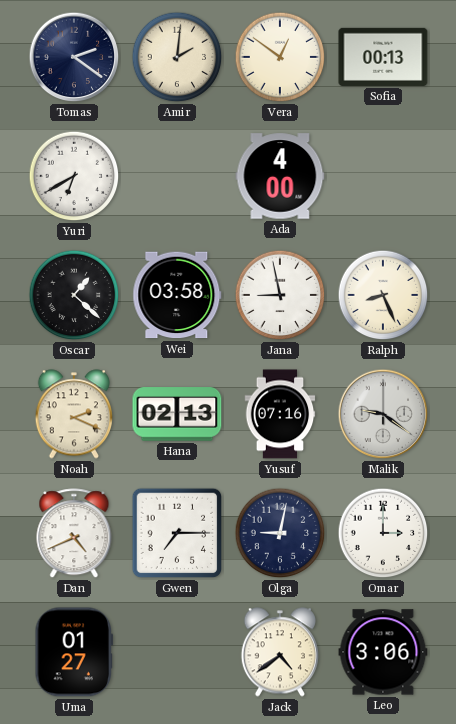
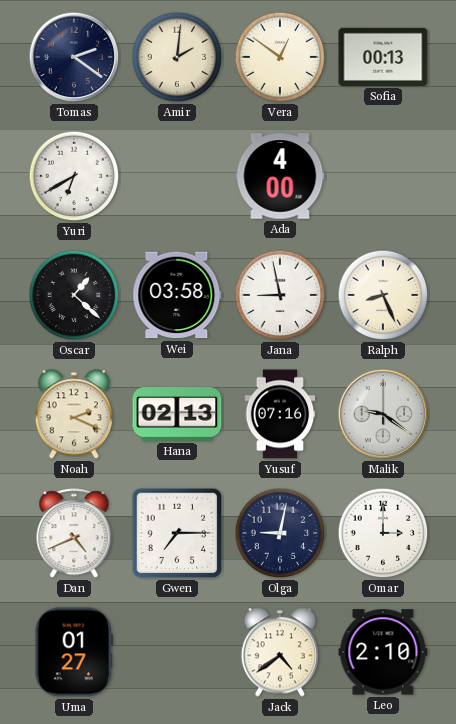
Leo: 3:06 -> 2:10 (383, 652)
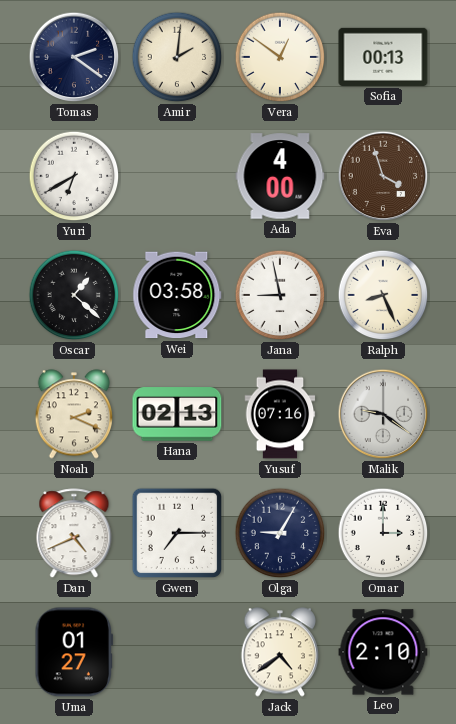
Eva: none -> 3:57 (383, 176)
Olga: 9:02 -> 9:05 (280, 533)
